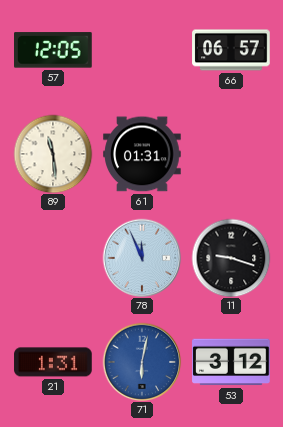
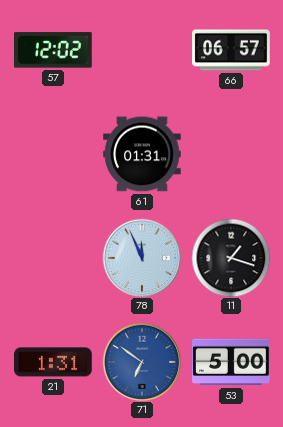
57: 12:05 -> 12:02 (54, 50)
89: 11:29 -> none (53, 154)
11: 9:18 -> 1:18 (231, 258)
71: 6:02 -> 6:51 (142, 362)
53: 3:12 -> 5:00 (231, 362)
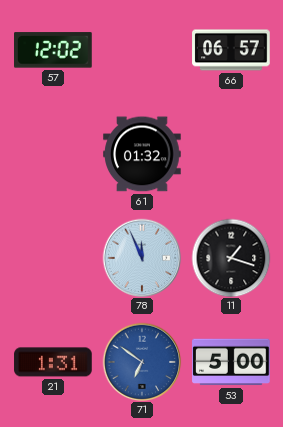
61: 01:31 -> 01:32 (142, 154)
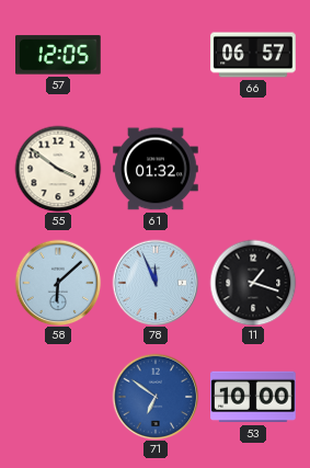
57: 12:02 -> 12:05 (59, 55)
55: none -> 3:51 (58, 169)
58: none -> 6:08 (58, 283)
21: 1:31 -> none (53, 362)
53: 5:00 -> 10:00 (253, 397)
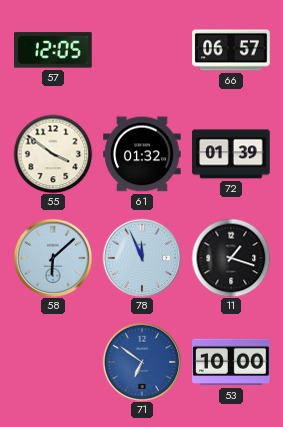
72: none -> 01:39 (231, 154)
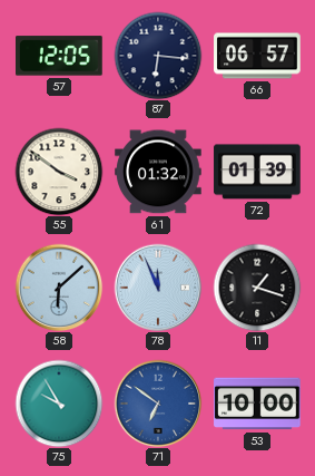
87: none -> 6:16 (158, 56)
75: none -> 9:55 (59, 404)
